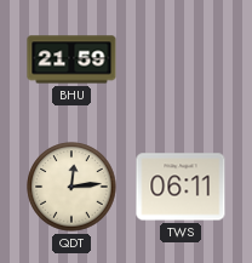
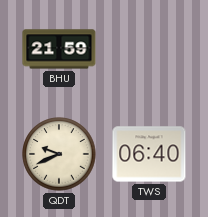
QDT: 12:14 -> 9:41 (59, 154)
TWS: 06:11 -> 06:40 (149, 154)
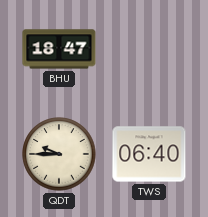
BHU: 21:59 -> 18:47 (59, 49)
QDT: 9:41 -> 9:45 (59, 154)
